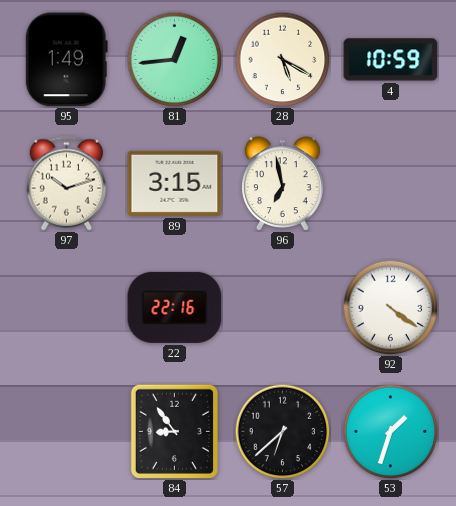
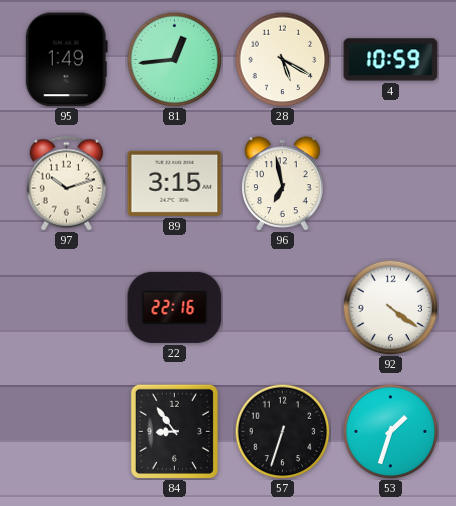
57: 6:38 -> 6:33 (282, 431)
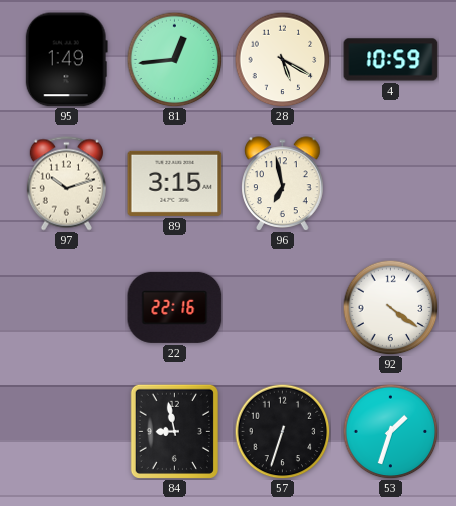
84: 8:54 -> 8:58 (174, 431)
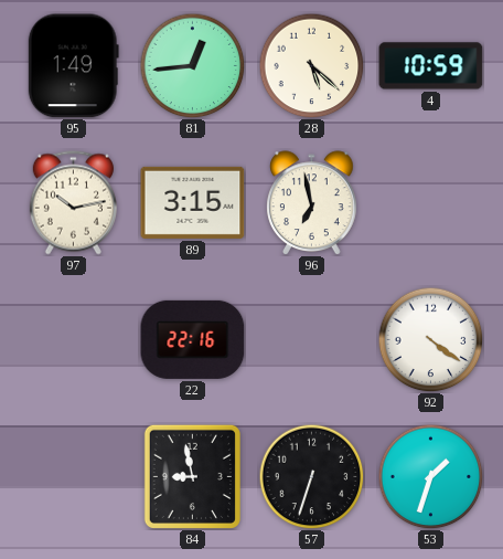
28: 5:20 -> 5:22 (311, 65)
97: 10:12 -> 10:13 (73, 203)
